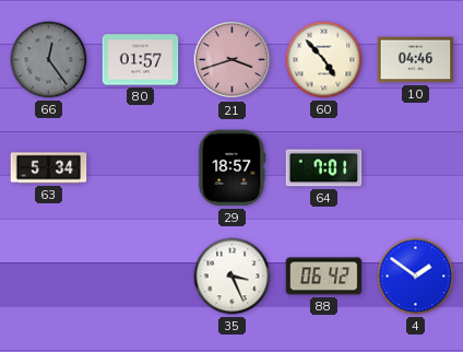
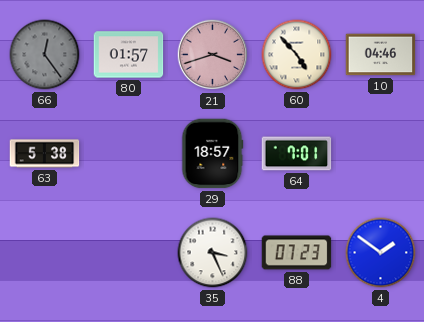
63: 5:34 -> 5:38 (45, 154)
88: 06:42 -> 07:23 (297, 253)
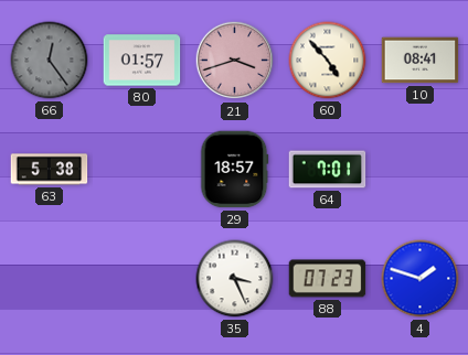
10: 04:46 -> 08:41 (421, 61)
4: 1:51 -> 1:48 (421, 279)
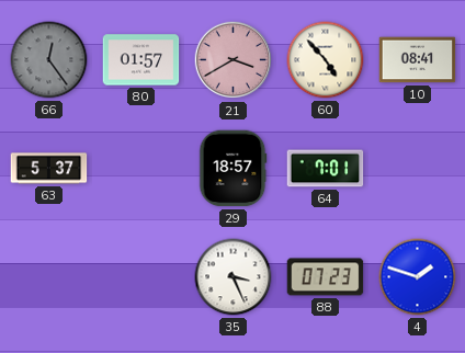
21: 3:42 -> 3:40 (234, 60)
63: 5:38 -> 5:37 (49, 169)
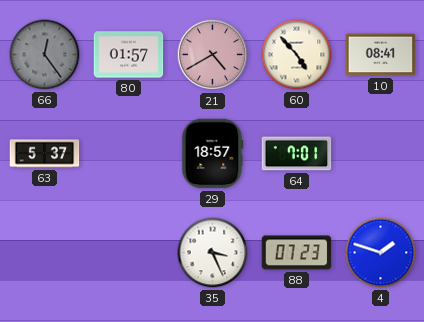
21: 3:40 -> 4:40 (213, 55)
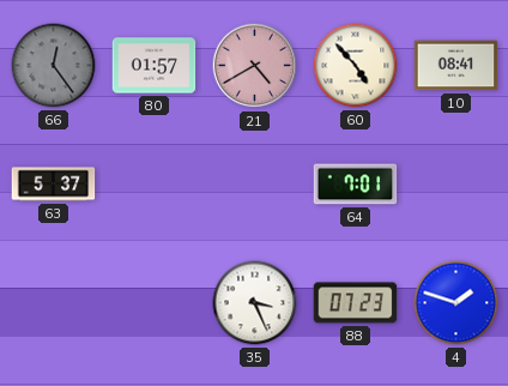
29: 18:57 -> none (213, 154)
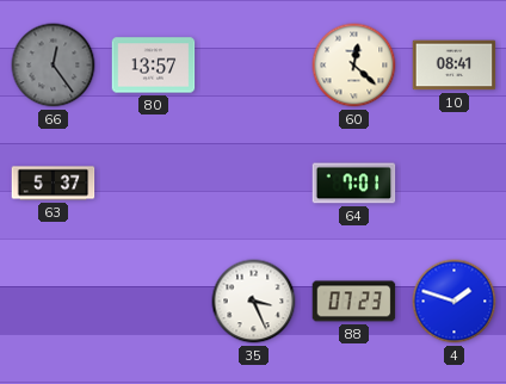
80: 01:57 -> 13:57 (154, 66)
21: 4:40 -> none (255, 66)
60: 4:53 -> 12:22 (354, 66)
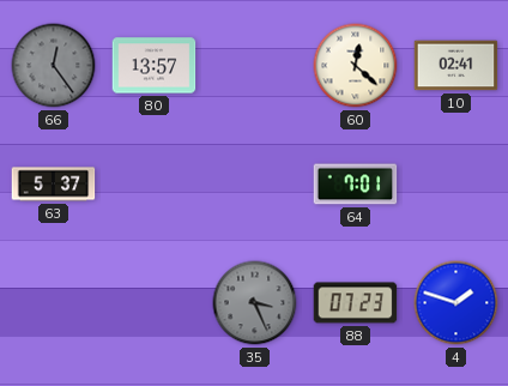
10: 08:41 -> 02:41 (456, 66)
35 dial: white -> grey (255, 303)
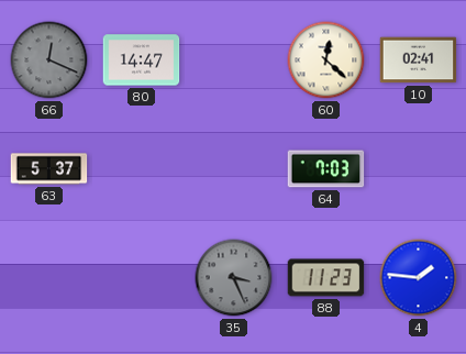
66: 12:24 -> 12:19 (49, 60)
80: 13:57 -> 14:47 (142, 60)
64: 7:01 -> 7:03 (326, 169)
88: 07:23 -> 11:23 (326, 278)
4: 1:48 -> 1:46 (419, 278)
